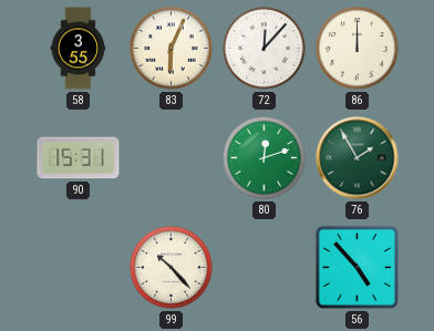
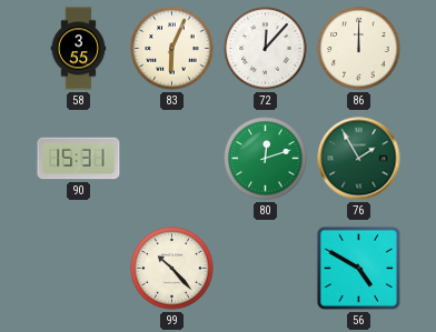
56: 4:53 -> 4:50 (358, 268)
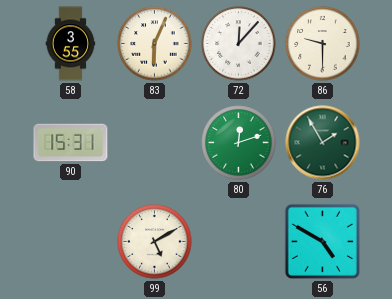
86: 12:00 -> 9:30 (323, 44)
99: 10:23 -> 5:10 (155, 242)
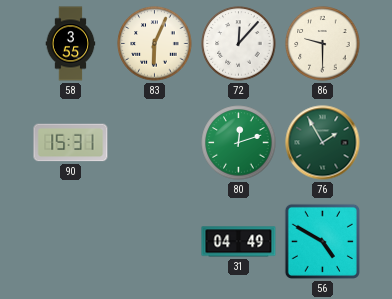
99: 5:10 -> none (155, 242)
31: none -> 04:49 (239, 242)
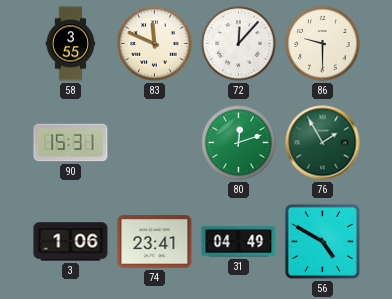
83: 6:04 -> 11:49 (155, 44)
3: none -> 1:06 (71, 242)
74: none -> 23:41 (155, 242)
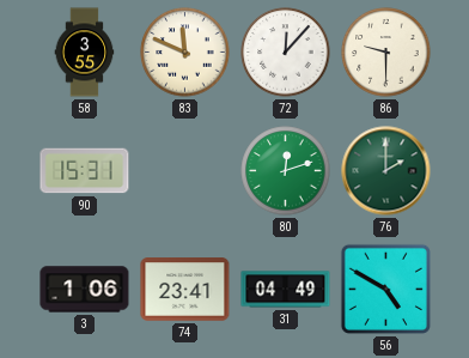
76: 1:55 -> 2:00 (386, 171)
